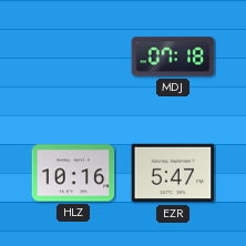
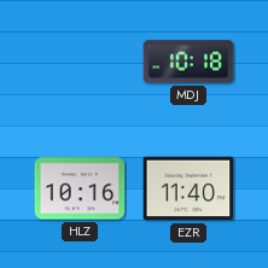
MDJ: 07:18 -> 10:18 (188, 62)
EZR: 5:47 -> 11:40 (188, 188)
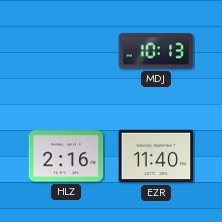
MDJ: 10:18 -> 10:13 (156, 51)
HLZ: 10:16 -> 2:16 (66, 156)
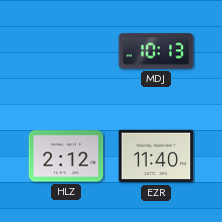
HLZ: 2:16 -> 2:12 (66, 156)
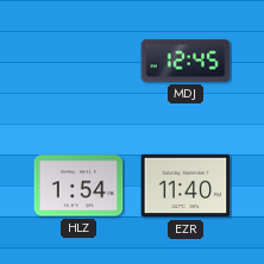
MDJ: 10:13 -> 12:45 (186, 61)
HLZ: 2:12 -> 1:54 (78, 186)
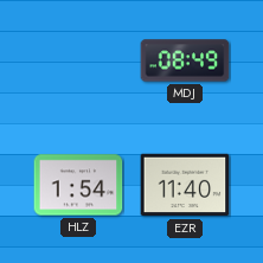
MDJ: 12:45 -> 08:49 (185, 60)
